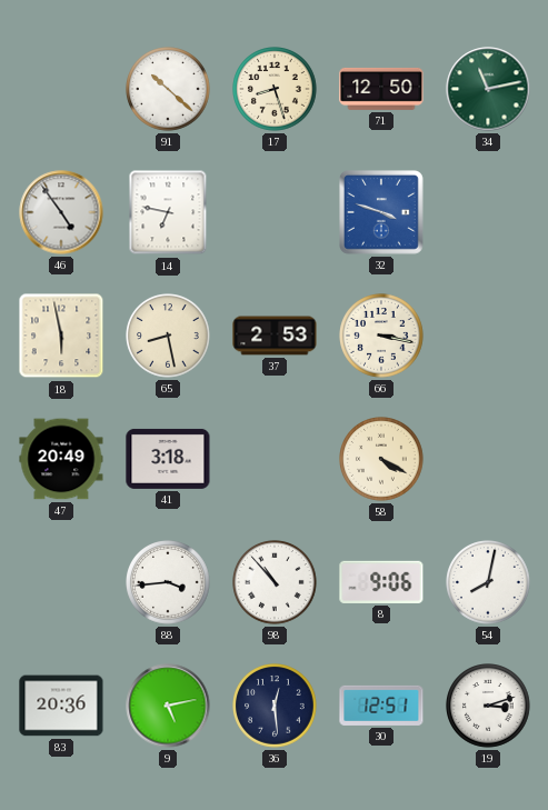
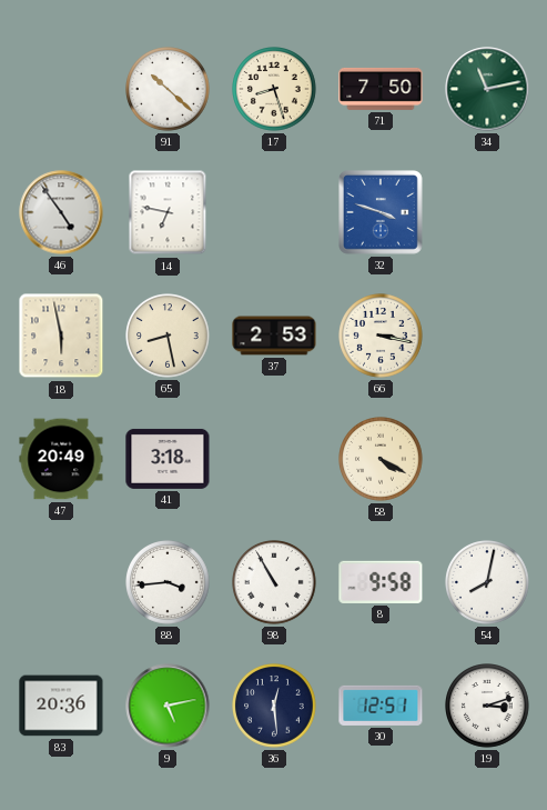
71: 12:50 -> 7:50 (381, 89)
98: 10:53 -> 10:55 (274, 582)
8: 9:06 -> 9:58 (381, 582)
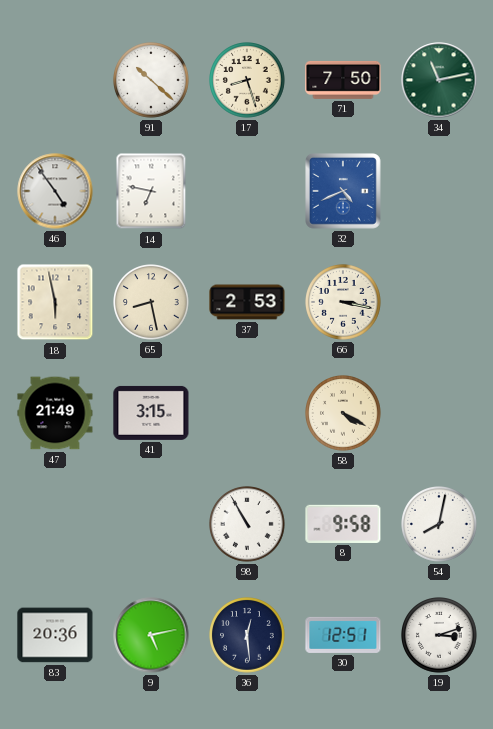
32: 3:48 -> 4:41 (344, 192)
47: 20:49 -> 21:49 (55, 413)
41: 3:18 -> 3:15 (151, 413)
88: 3:44 -> none (168, 582)
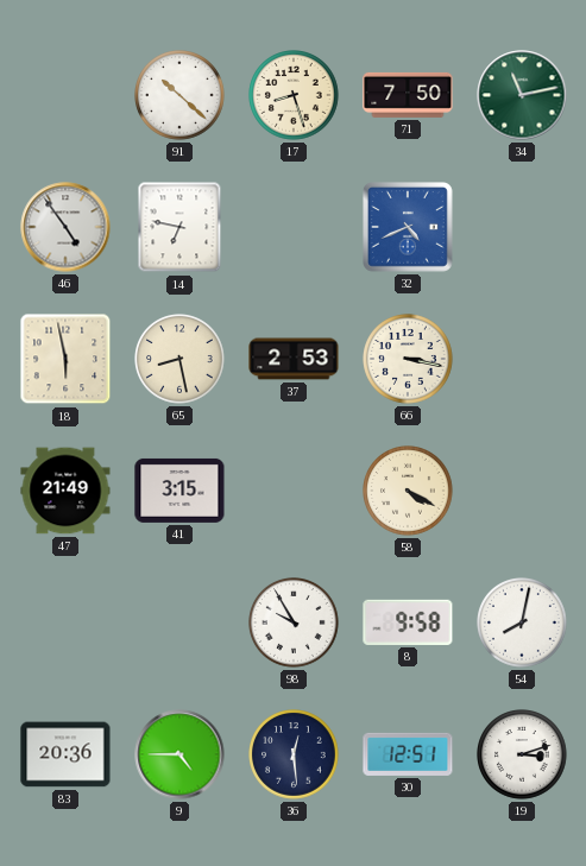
98: 10:55 -> 9:55 (294, 622)
9: 5:13 -> 4:45 (179, 754)
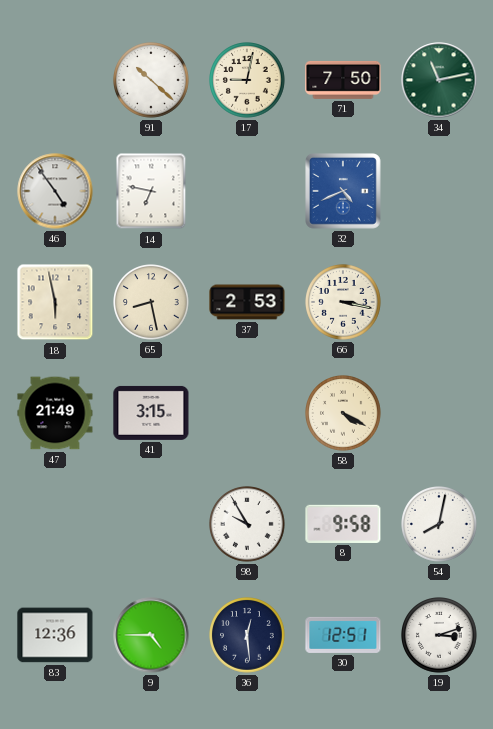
17: 8:27 -> 9:02 (247, 80)
83: 20:36 -> 12:36 (55, 635)
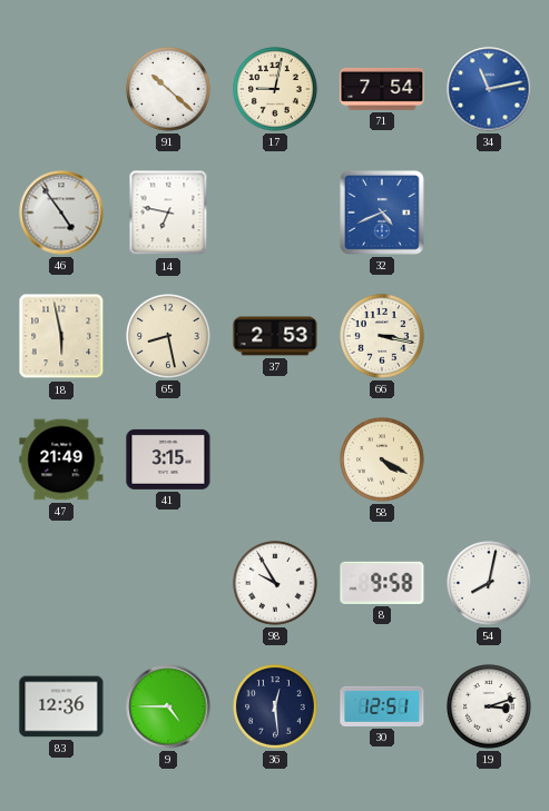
71: 7:50 -> 7:54 (382, 89)
34 dial: green -> blue (489, 89)
